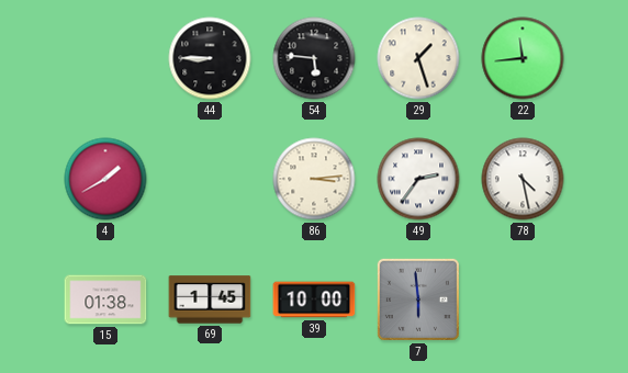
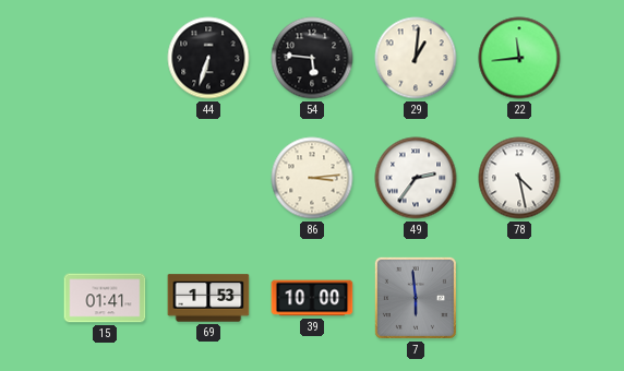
44: 8:45 -> 6:33 (208, 58)
29: 1:27 -> 1:01 (416, 58)
4: 1:40 -> none (105, 179)
15: 01:38 -> 01:41 (105, 298)
69: 1:45 -> 1:53 (208, 298)
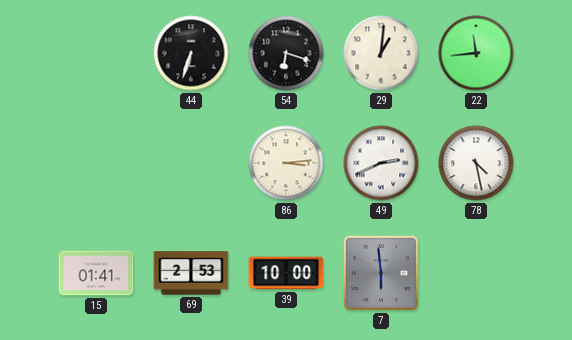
54: 5:46 -> 6:18 (286, 53)
49: 2:36 -> 2:41 (381, 163)
69: 1:53 -> 2:53 (191, 273)
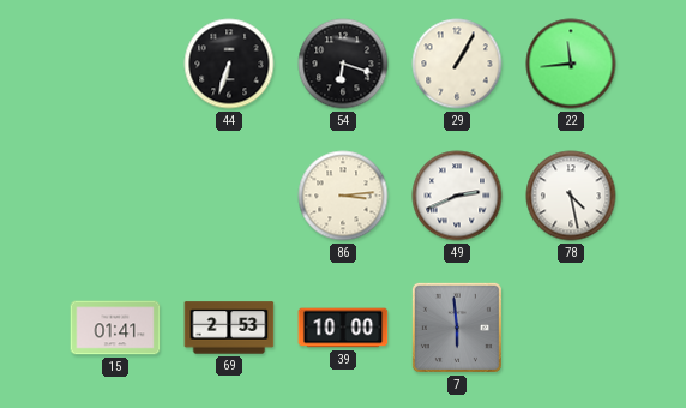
29: 1:01 -> 1:05 (457, 64)
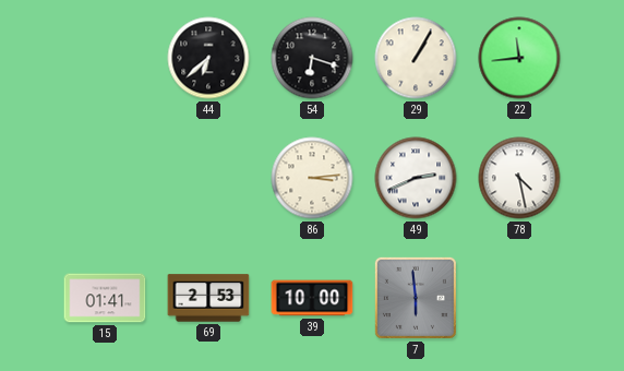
44: 6:33 -> 6:38 (208, 58)
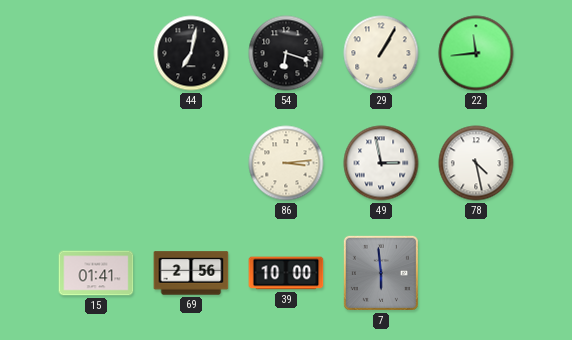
44: 6:38 -> 7:02 (191, 53)
49: 2:41 -> 2:58 (381, 163)
69: 2:53 -> 2:56 (191, 273)
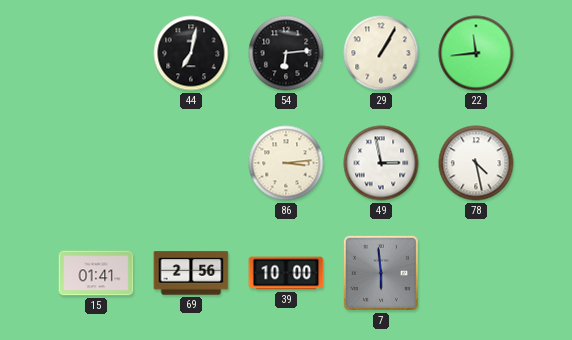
54: 6:18 -> 6:14 (286, 53)
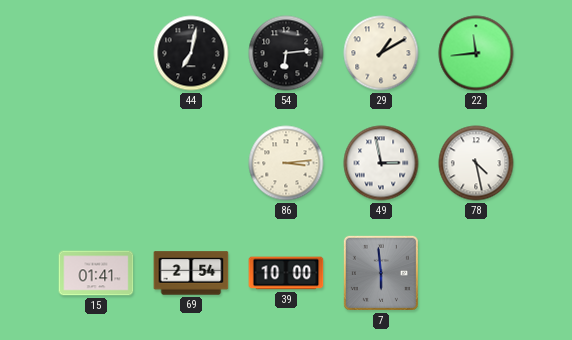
29: 1:05 -> 1:10 (381, 53)
69: 2:56 -> 2:54 (191, 273)
